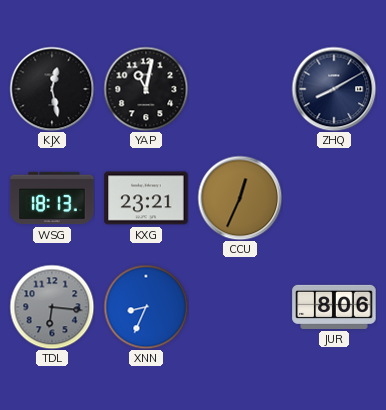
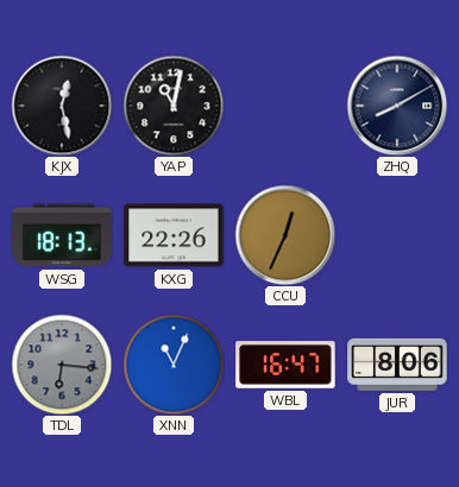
KXG: 23:21 -> 22:26 (174, 235)
XNN: 8:34 -> 11:04 (174, 365)
WBL: none -> 16:47 (285, 365)
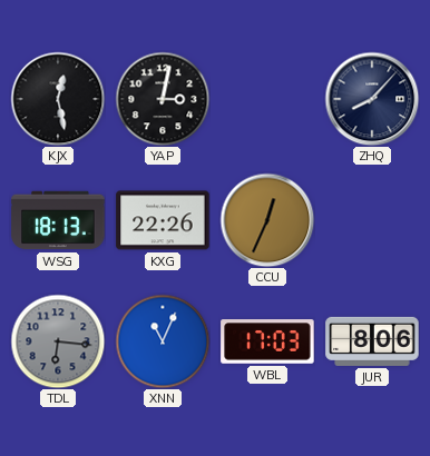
YAP: 11:02 -> 3:02 (163, 99)
ZHQ: 8:10 -> 8:07 (372, 99)
WBL: 16:47 -> 17:03 (267, 341)
